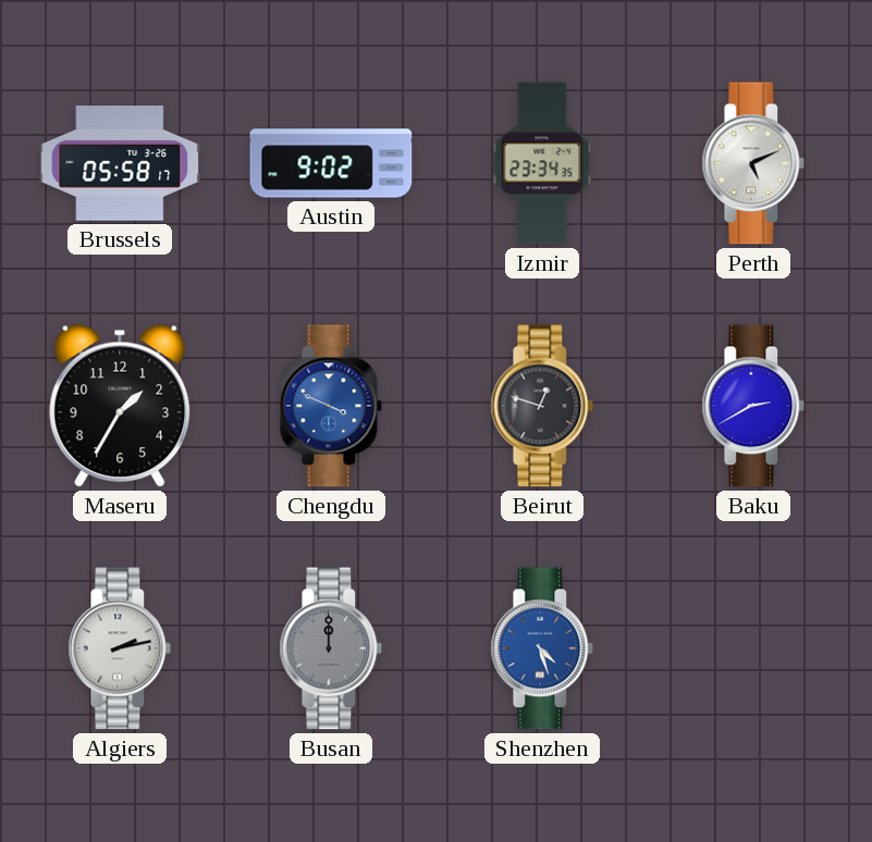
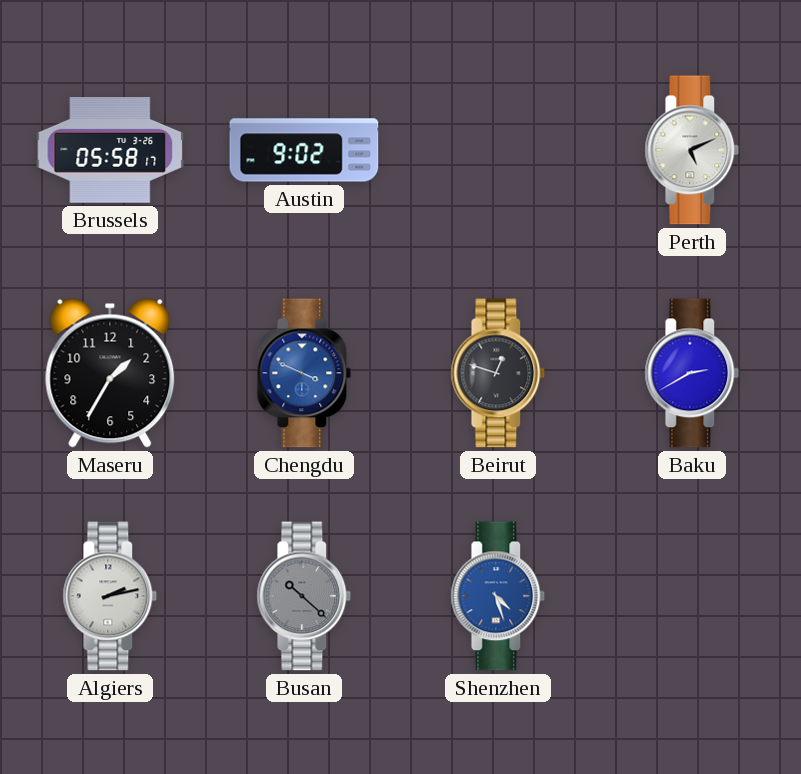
Izmir: 23:34 -> none (542, 163)
Busan: 12:00 -> 10:22 (304, 596)
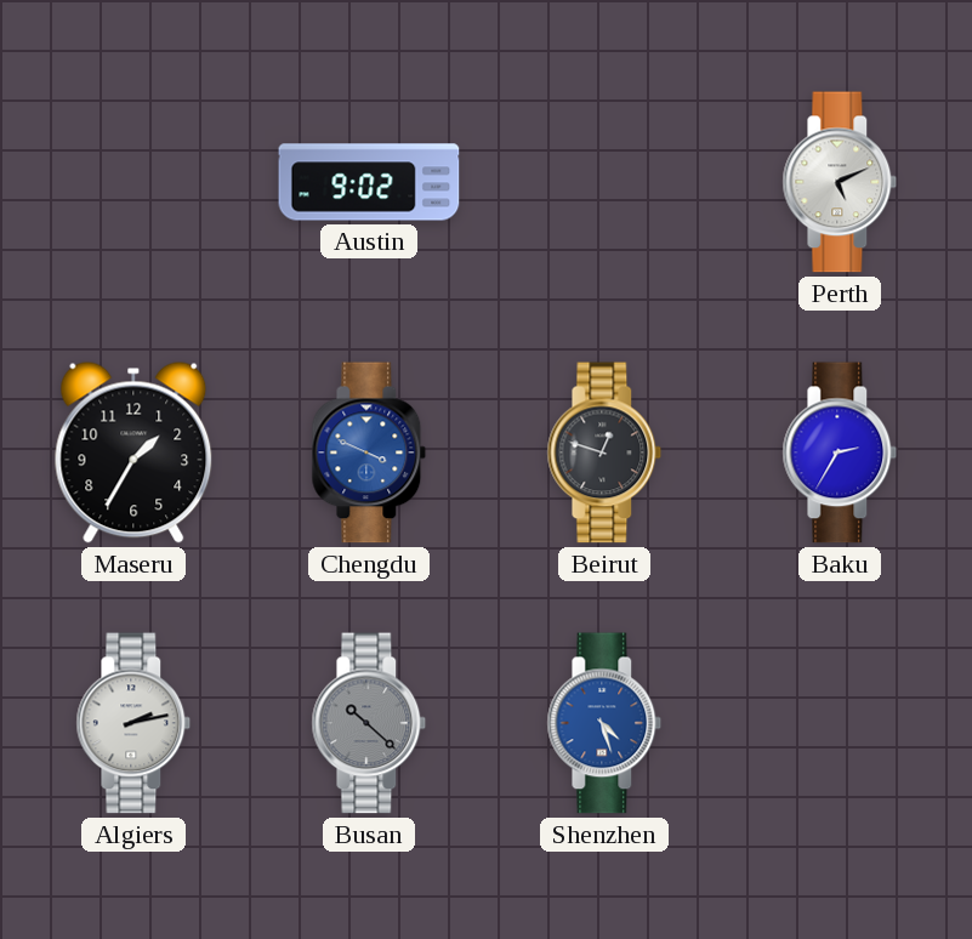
Brussels: 05:58 -> none (110, 151)
Baku: 2:40 -> 2:35 (840, 453)
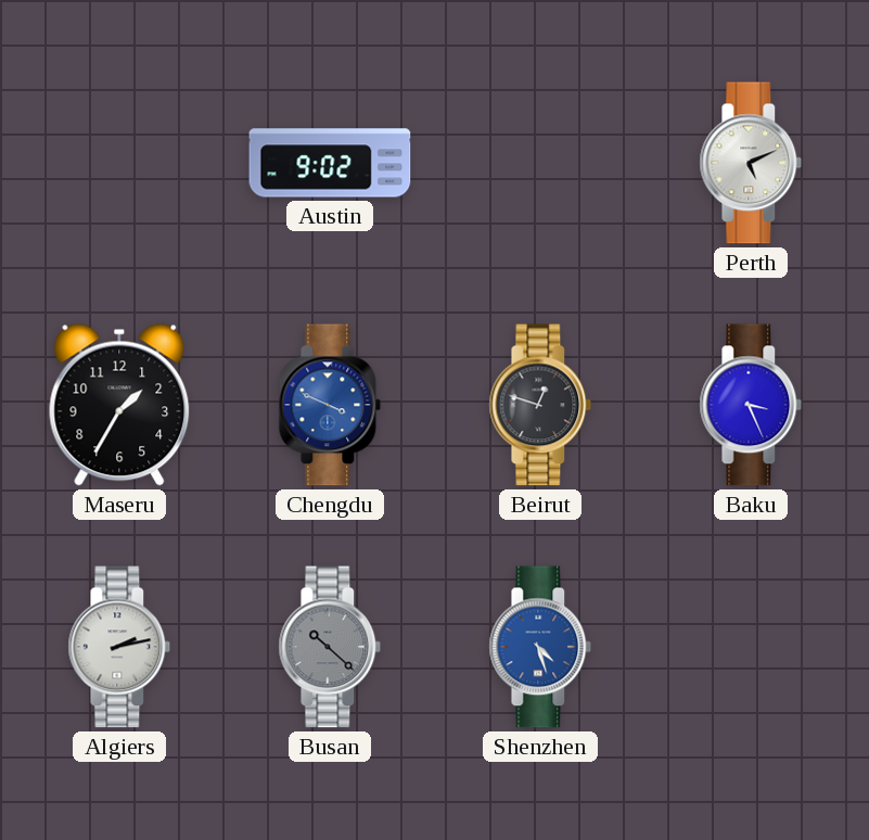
Baku: 2:35 -> 3:26 (751, 405)
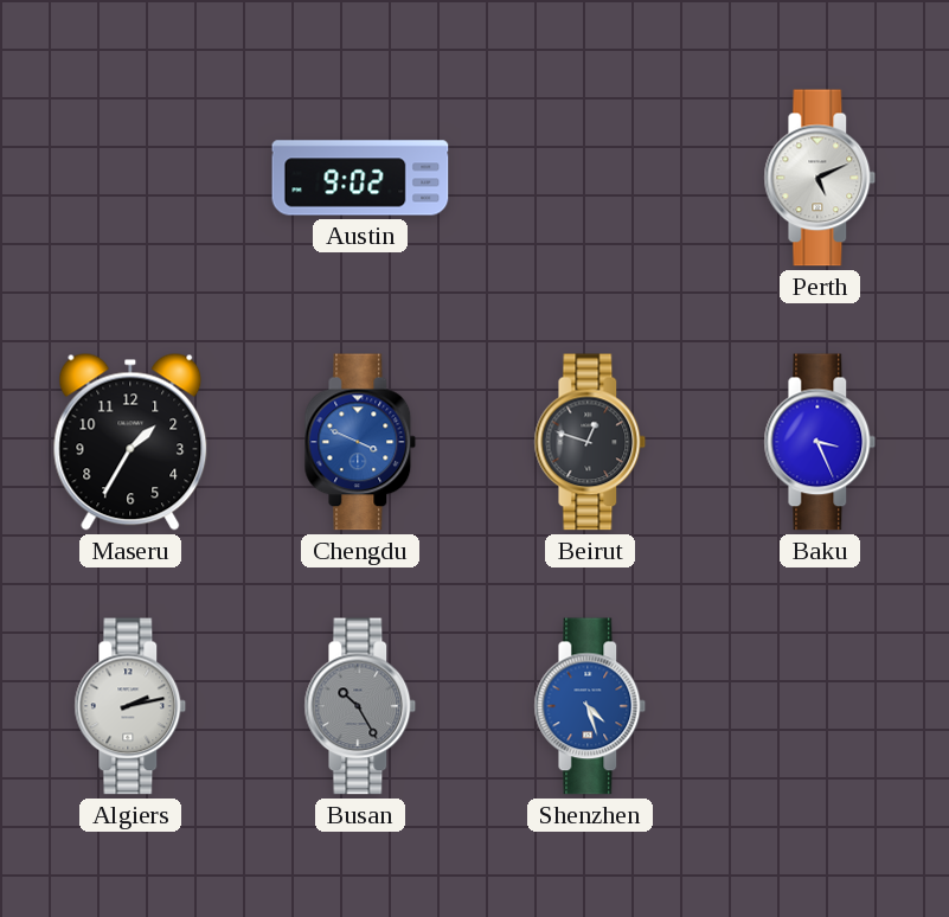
Busan: 10:22 -> 10:25 (360, 706)
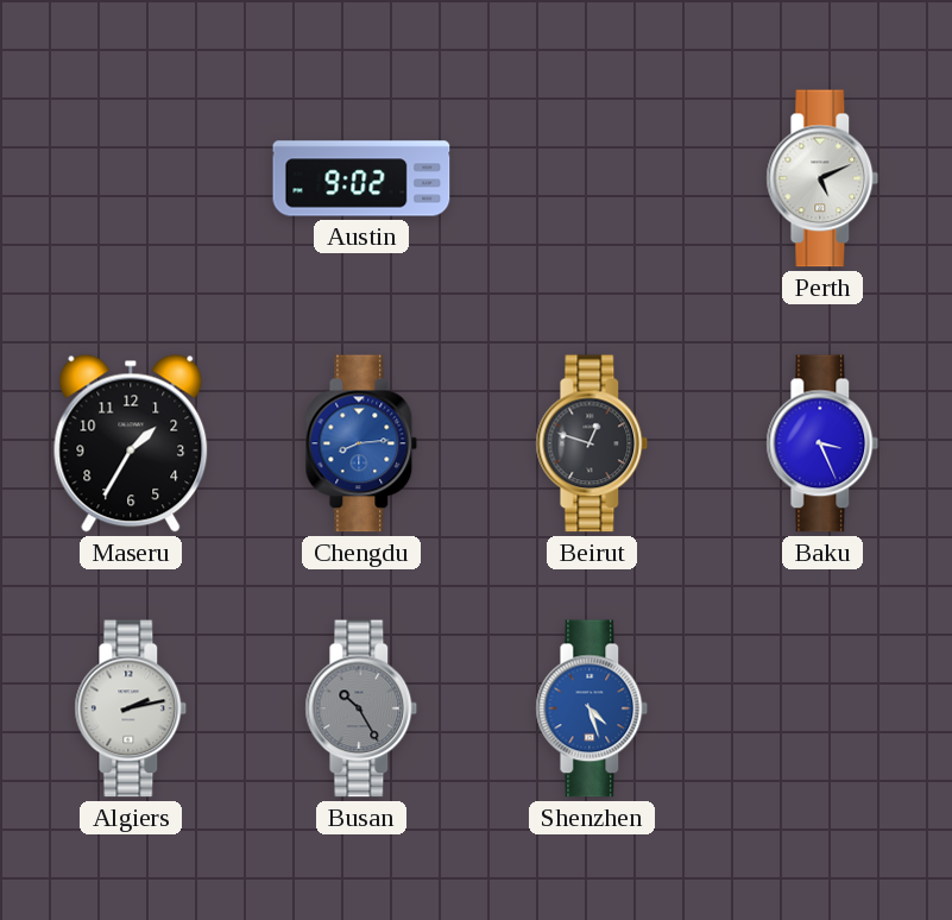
Chengdu: 3:49 -> 8:14 (361, 443)
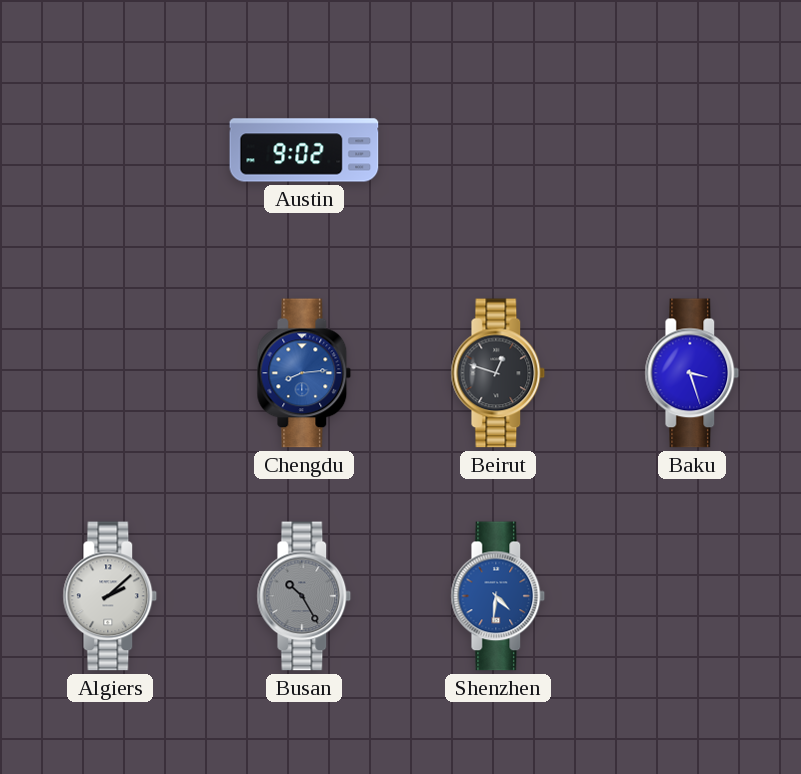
Perth: 5:11 -> none (822, 178)
Maseru: 1:35 -> none (131, 443)
Baku: 3:26 -> 3:27 (692, 373)
Algiers: 2:13 -> 2:08 (110, 596)
Shenzhen: 4:27 -> 4:31 (498, 596)
